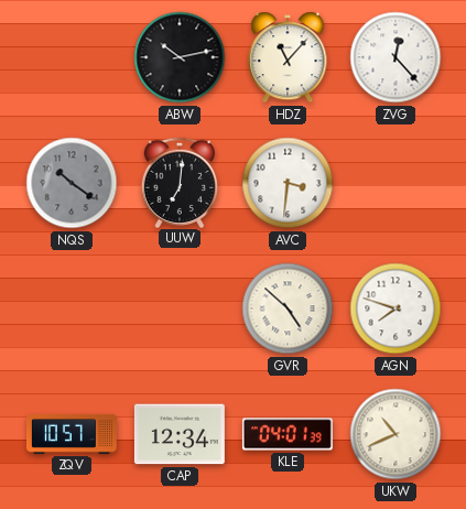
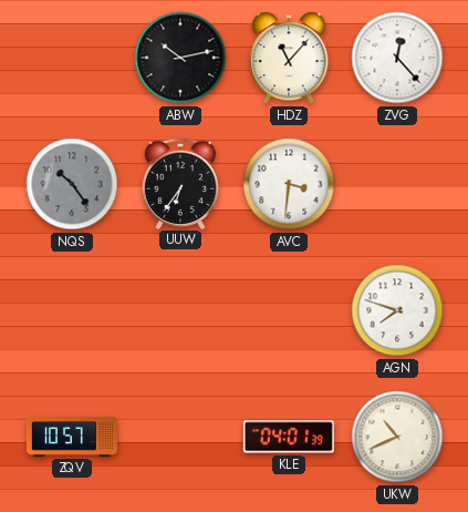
NQS: 10:21 -> 10:24 (72, 184)
UUW: 7:01 -> 6:36 (180, 183)
GVR: 4:52 -> none (288, 308)
CAP: 12:34 -> none (180, 434)
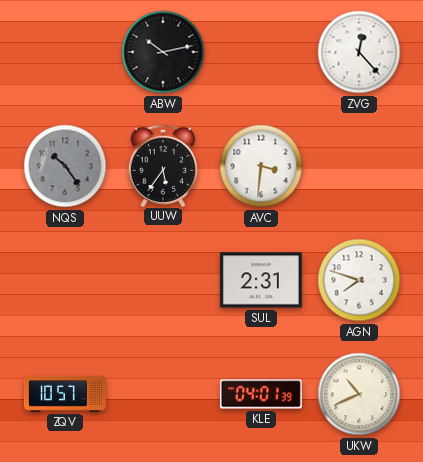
HDZ: 11:07 -> none (289, 58)
UUW: 6:36 -> 5:36 (163, 165)
SUL: none -> 2:31 (261, 280)
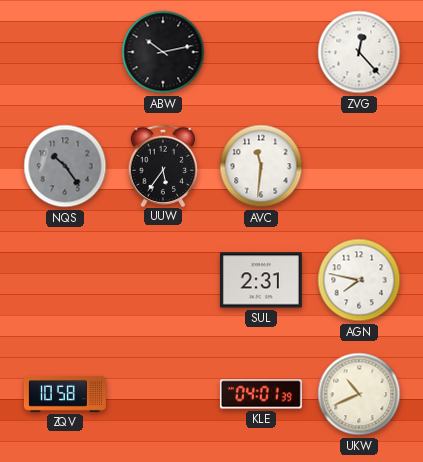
AVC: 3:31 -> 11:31 (261, 166)
AGN: 7:48 -> 7:47 (359, 280)
ZQV: 10:57 -> 10:58 (65, 394)
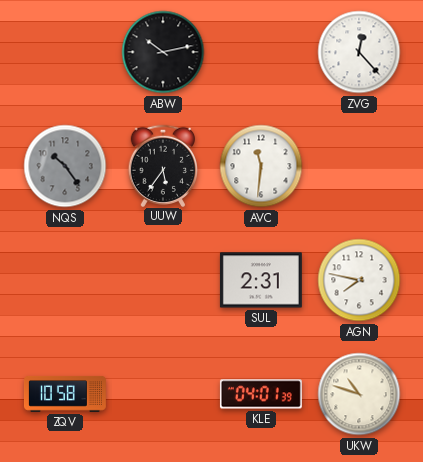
UKW: 10:41 -> 10:48 (359, 394)
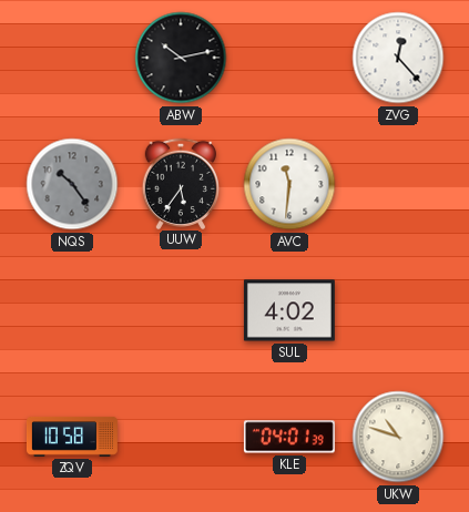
SUL: 2:31 -> 4:02 (289, 310)
AGN: 7:47 -> none (359, 280)
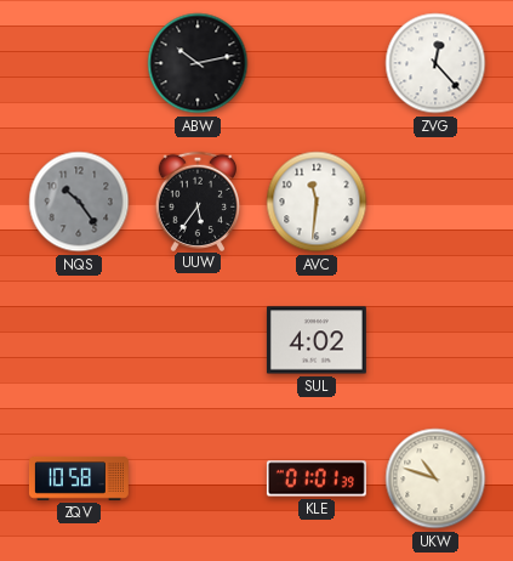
KLE: 04:01 -> 01:01 (317, 478)
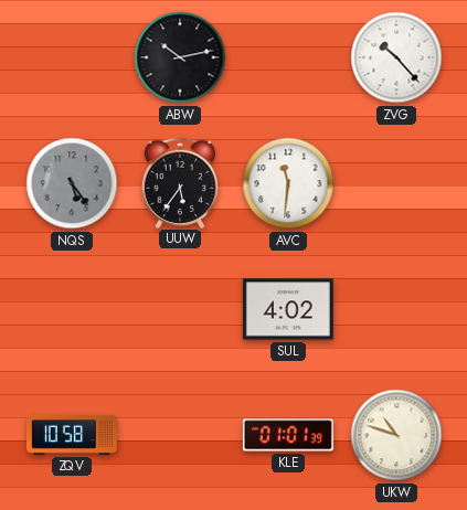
ZVG: 12:23 -> 10:23 (396, 57)
NQS: 10:24 -> 5:24 (72, 183)
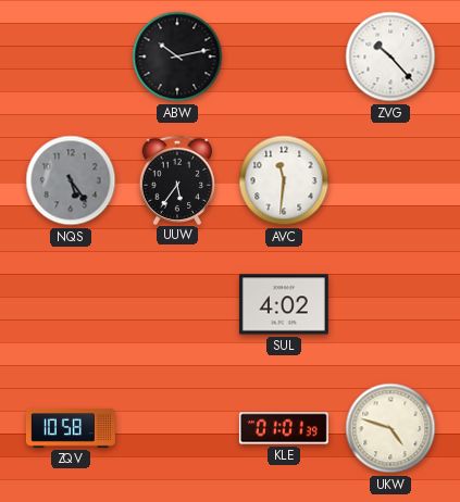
UKW: 10:48 -> 4:48 (390, 428)
